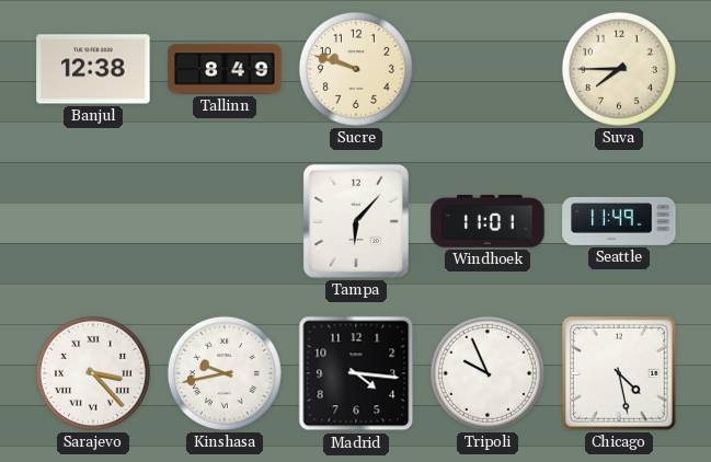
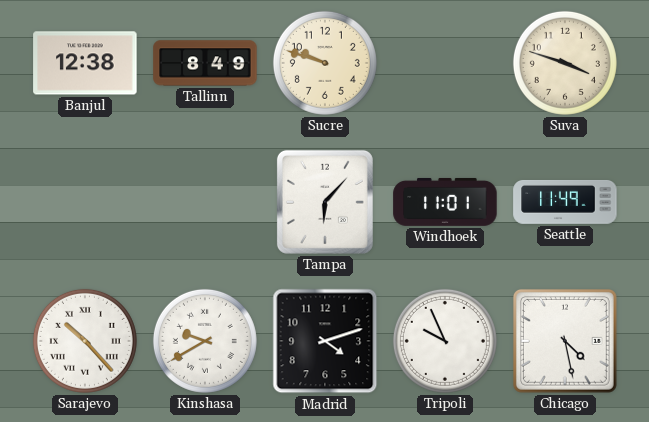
Suva: 7:45 -> 3:48 (565, 63)
Sarajevo: 3:23 -> 10:23 (85, 341)
Kinshasa: 9:43 -> 9:40 (205, 341)
Madrid: 4:16 -> 4:12 (325, 341)
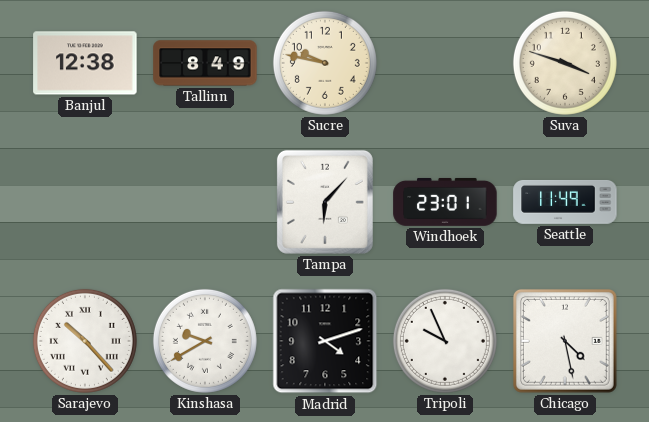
Sucre: 9:48 -> 9:47 (325, 63)
Windhoek: 11:01 -> 23:01 (445, 202)
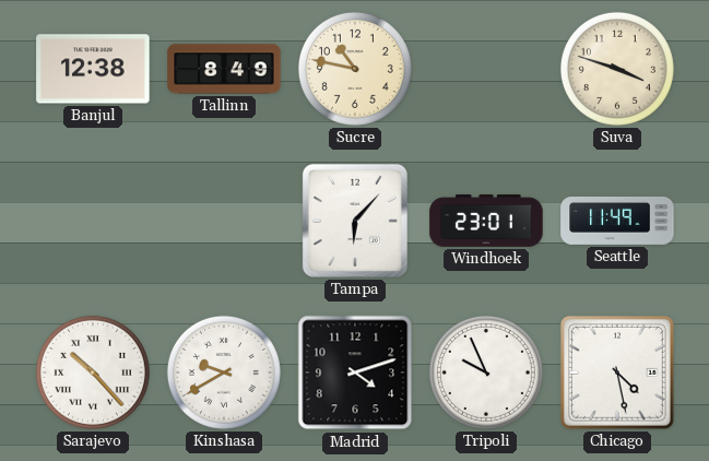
Sucre: 9:47 -> 10:47 (355, 69)
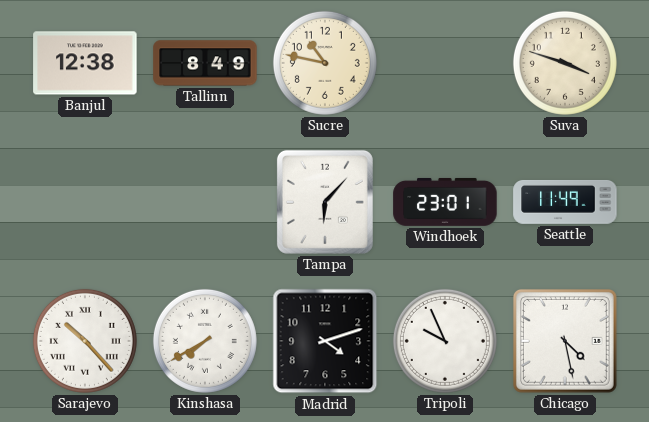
Kinshasa: 9:40 -> 7:40 (205, 341)
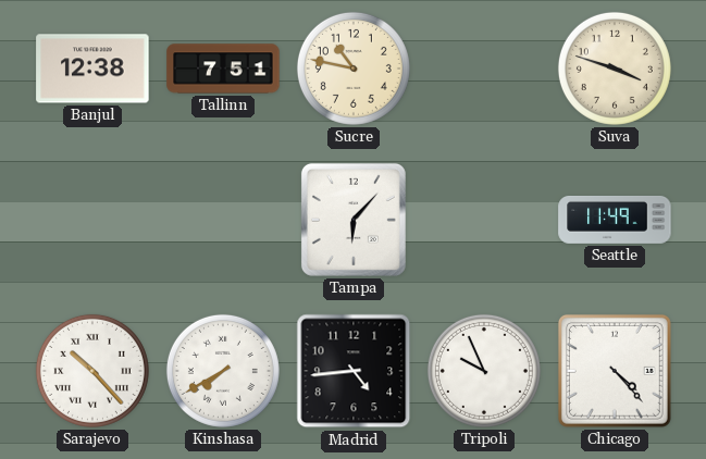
Tallinn: 8:49 -> 7:51 (223, 69)
Windhoek: 23:01 -> none (445, 202)
Madrid: 4:12 -> 4:44 (354, 371)
Chicago: 4:28 -> 4:23 (615, 371)
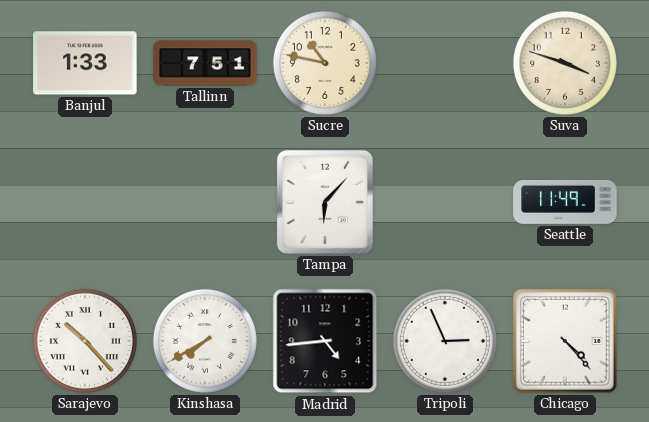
Banjul: 12:38 -> 1:33 (85, 63)
Tripoli: 9:56 -> 2:56 (445, 341)
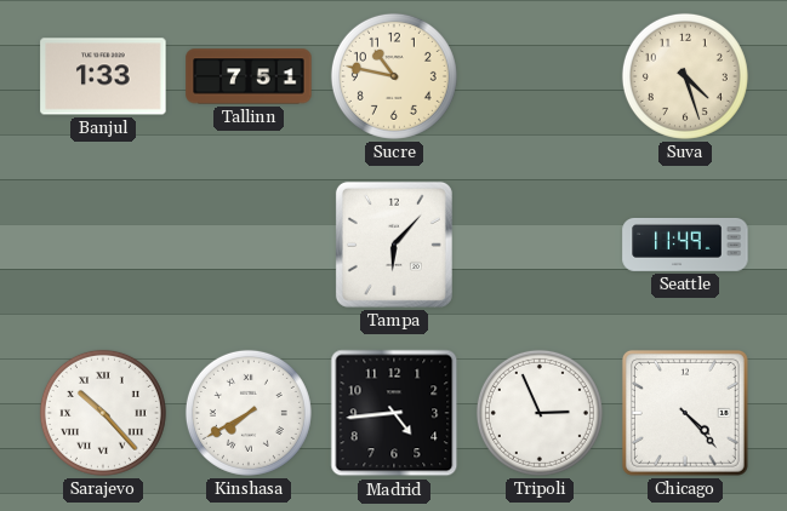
Suva: 3:48 -> 4:27 (685, 76)
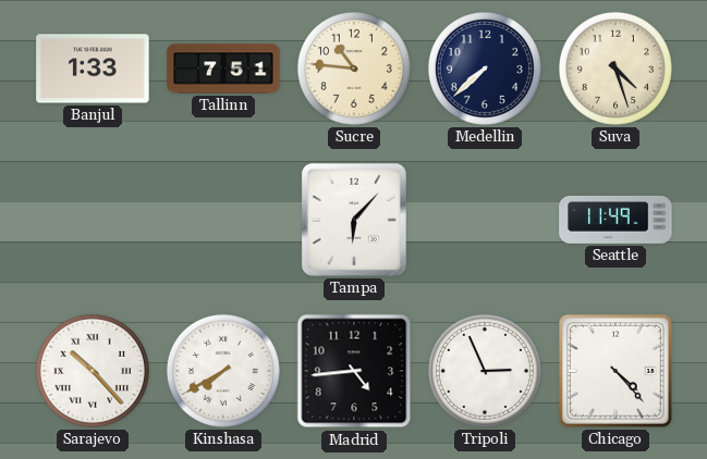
Sucre: 10:47 -> 10:46 (354, 69)
Medellin: none -> 7:38 (485, 69)
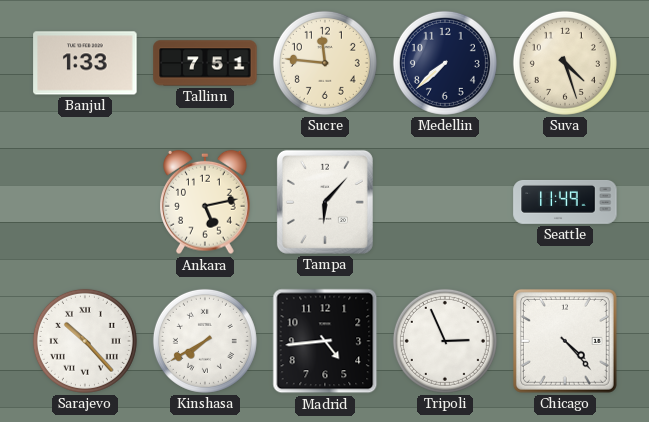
Sucre: 10:46 -> 11:46 (325, 63)
Ankara: none -> 5:13 (206, 202)
